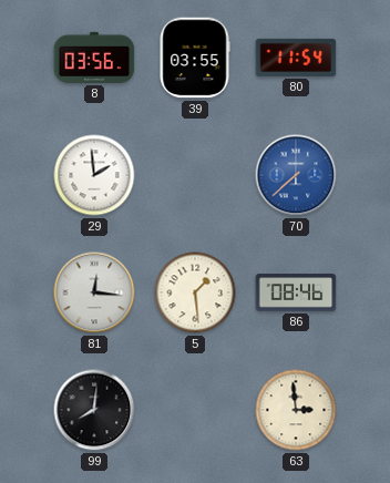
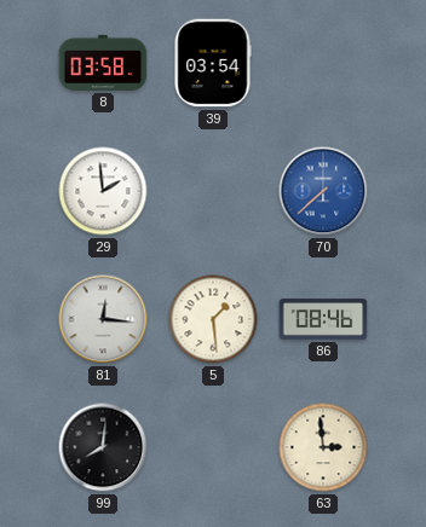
8: 03:56 -> 03:58 (103, 63)
39: 03:55 -> 03:54 (213, 63)
80: 11:54 -> none (296, 58)
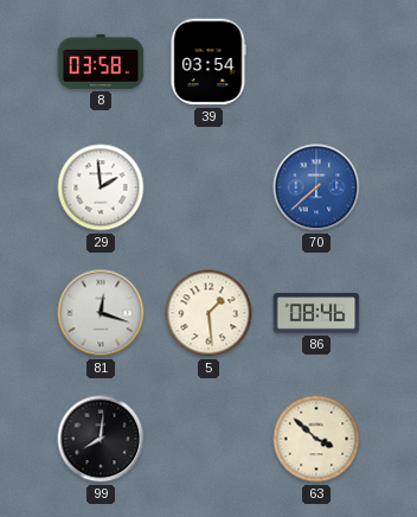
81: 12:16 -> 12:18 (101, 313)
63: 2:59 -> 3:52 (316, 439)
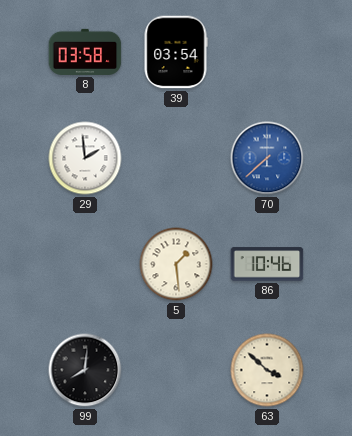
81: 12:18 -> none (101, 313)
86: 08:46 -> 10:46 (267, 264)
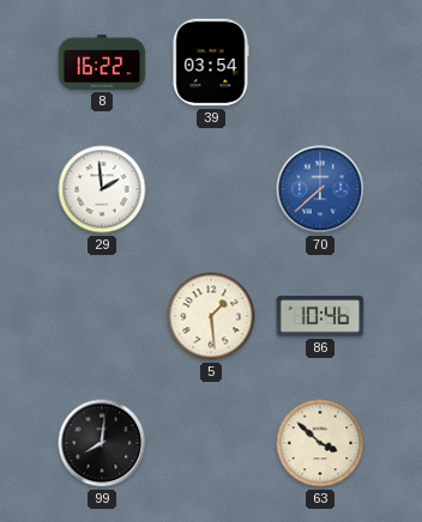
8: 03:58 -> 16:22 (102, 62)
